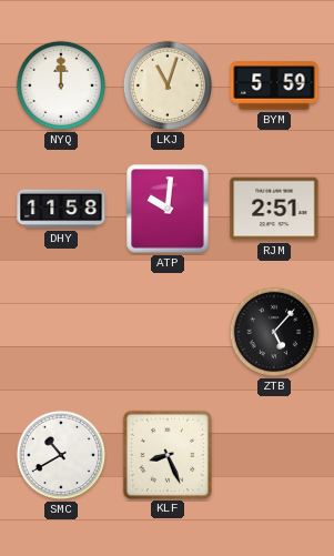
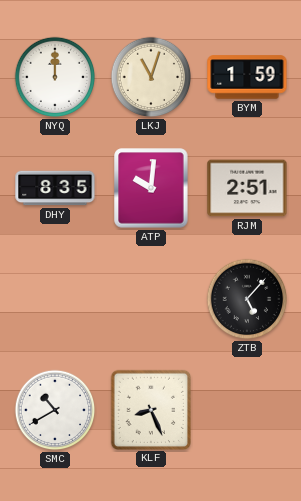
BYM: 5:59 -> 1:59 (247, 77)
DHY: 11:58 -> 8:35 (55, 188)
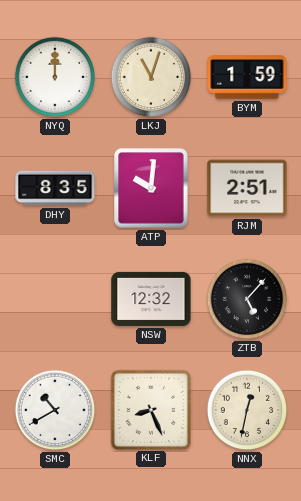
NSW: none -> 12:32 (151, 299)
NNX: none -> 12:32 (247, 410)
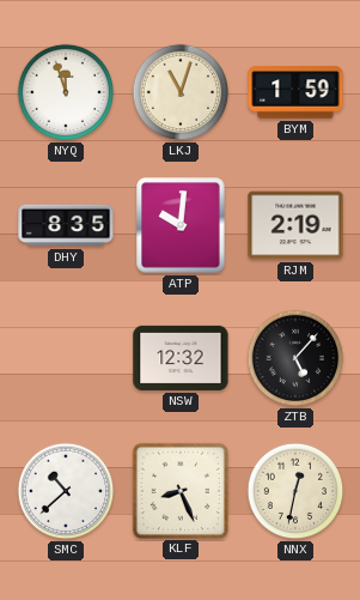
NYQ: 12:00 -> 11:57 (66, 92)
RJM: 2:51 -> 2:19 (295, 225)
SMC: 10:40 -> 10:38 (66, 491)
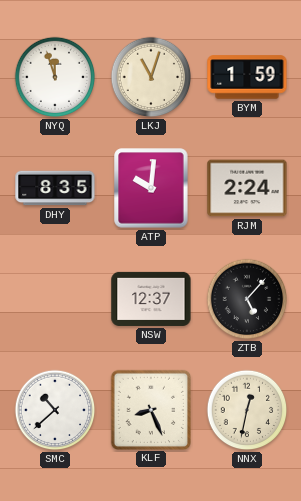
RJM: 2:19 -> 2:24 (247, 188)
NSW: 12:32 -> 12:37 (151, 299)
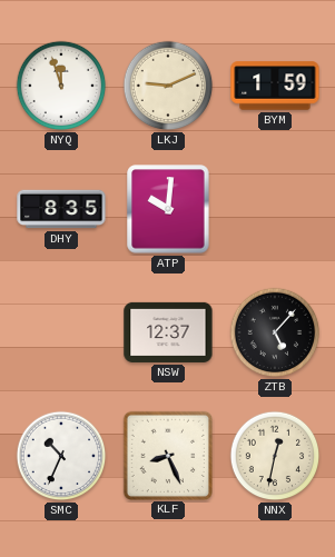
LKJ: 11:03 -> 9:11 (168, 86)
RJM: 2:24 -> none (247, 188)
SMC: 10:38 -> 10:34 (61, 456)
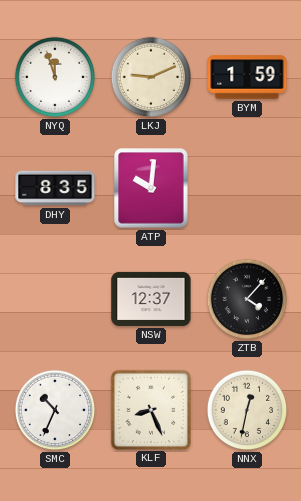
ZTB: 5:07 -> 4:07 (247, 299)
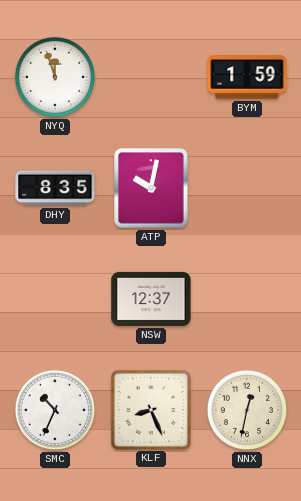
LKJ: 9:11 -> none (151, 77)
ATP: 10:01 -> 10:02 (151, 188)
ZTB: 4:07 -> none (247, 299)
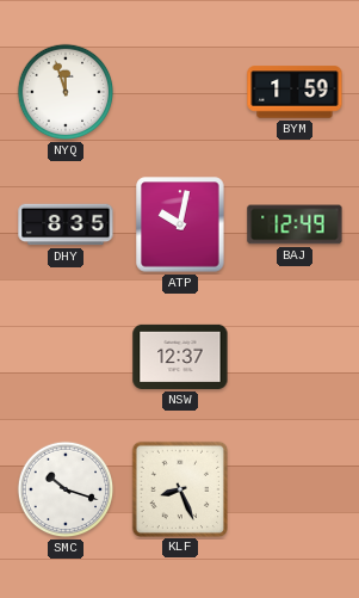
BAJ: none -> 12:49 (295, 224)
SMC: 10:34 -> 10:18 (66, 489)
NNX: 12:32 -> none (247, 410)
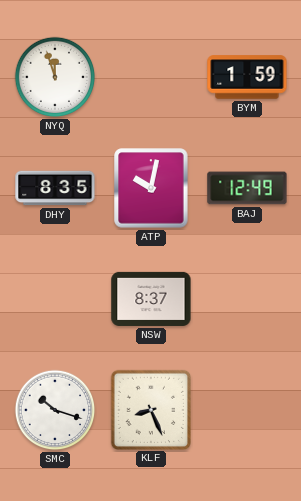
NSW: 12:37 -> 8:37 (151, 299)
